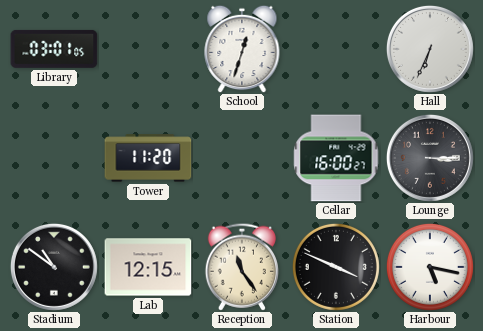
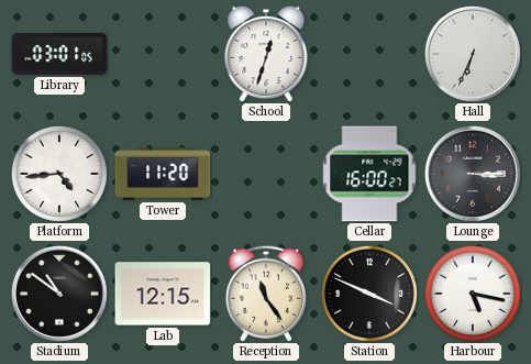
Platform: none -> 4:44 (59, 174)
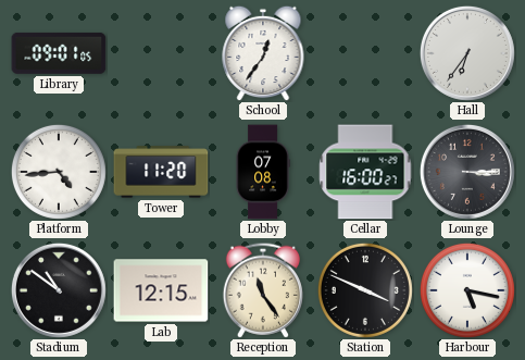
Library: 03:01 -> 09:01 (59, 53)
School: 12:33 -> 12:36 (263, 53)
Hall: 6:34 -> 6:36 (467, 53)
Lobby: none -> 07:08 (263, 172)
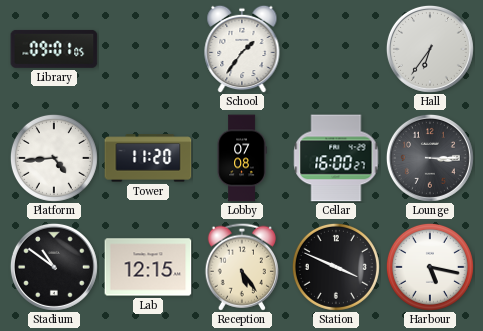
School: 12:36 -> 1:36 (242, 49)
Reception: 11:24 -> 5:24 (242, 267)
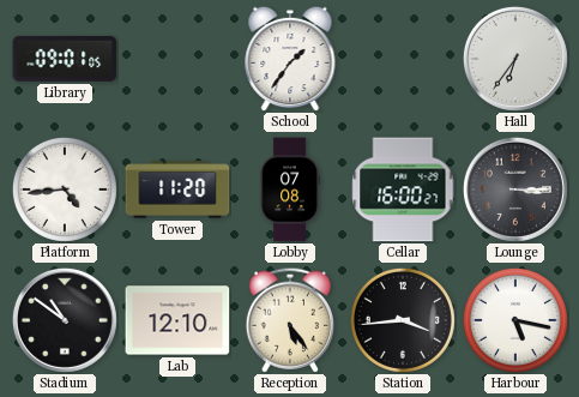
Lab: 12:15 -> 12:10 (177, 320)
Station: 3:49 -> 3:44 (403, 320)
